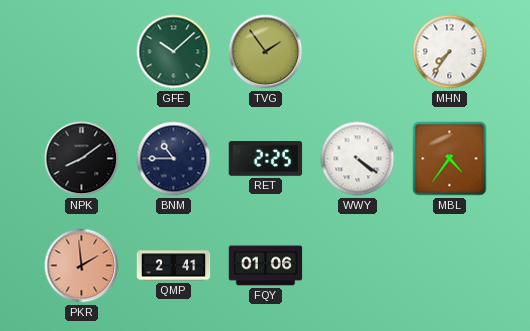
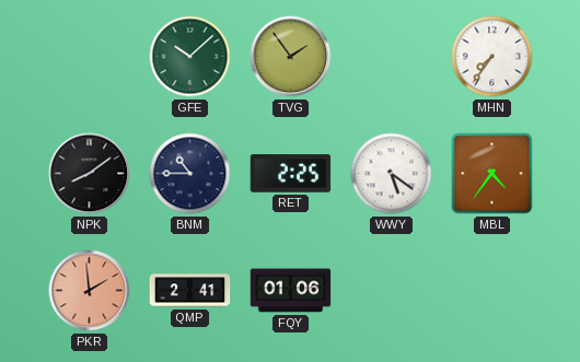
WWY: 4:21 -> 5:21 (392, 174)
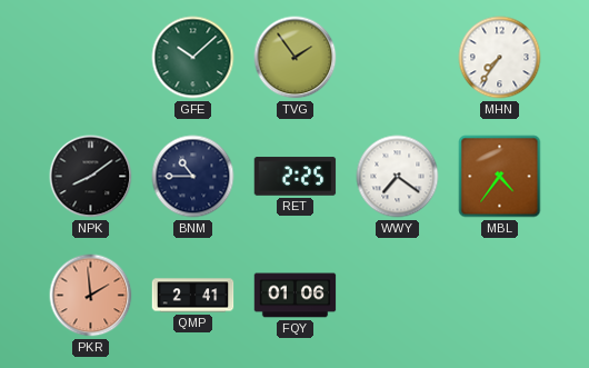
WWY: 5:21 -> 7:21 (398, 177)
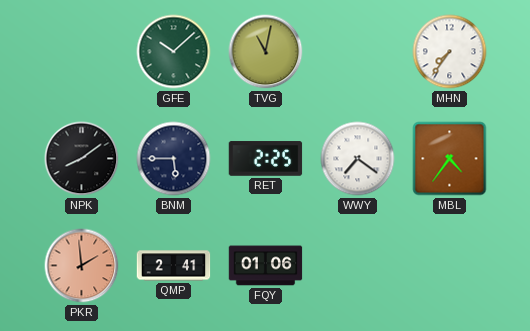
TVG: 1:54 -> 11:02 (266, 52)
BNM: 10:45 -> 5:45 (174, 159)
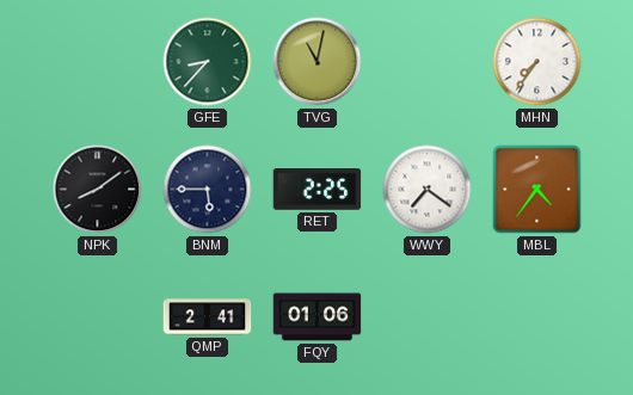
GFE: 10:08 -> 8:37 (208, 62)
PKR: 1:59 -> none (82, 266)
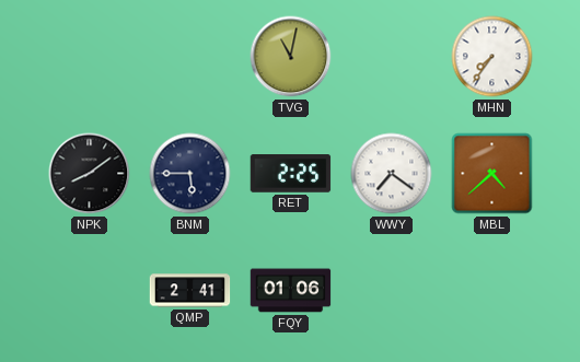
GFE: 8:37 -> none (208, 62)
MBL: 4:36 -> 4:38 (492, 174)
